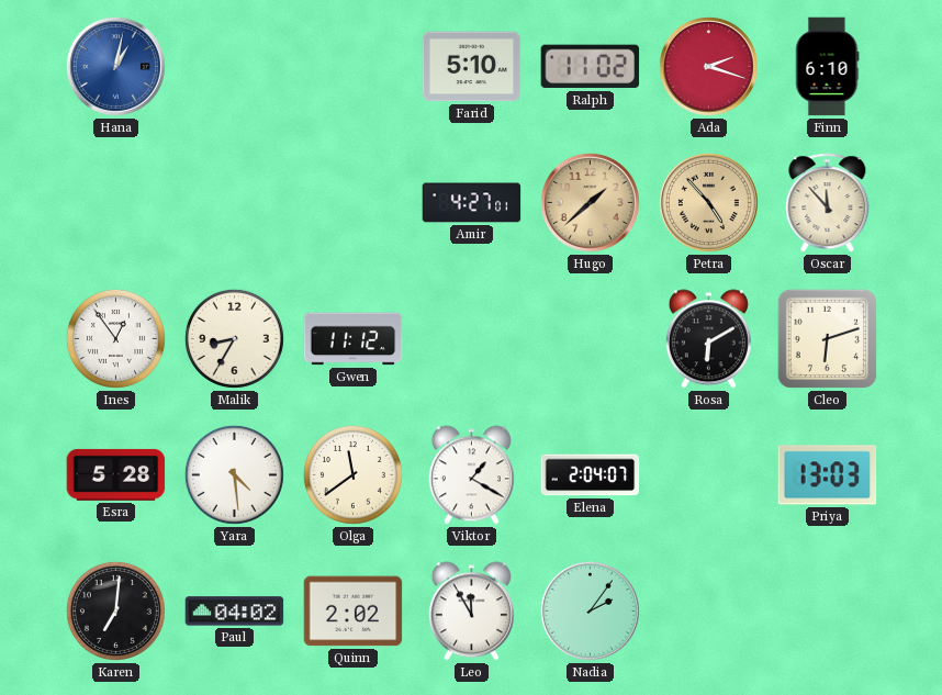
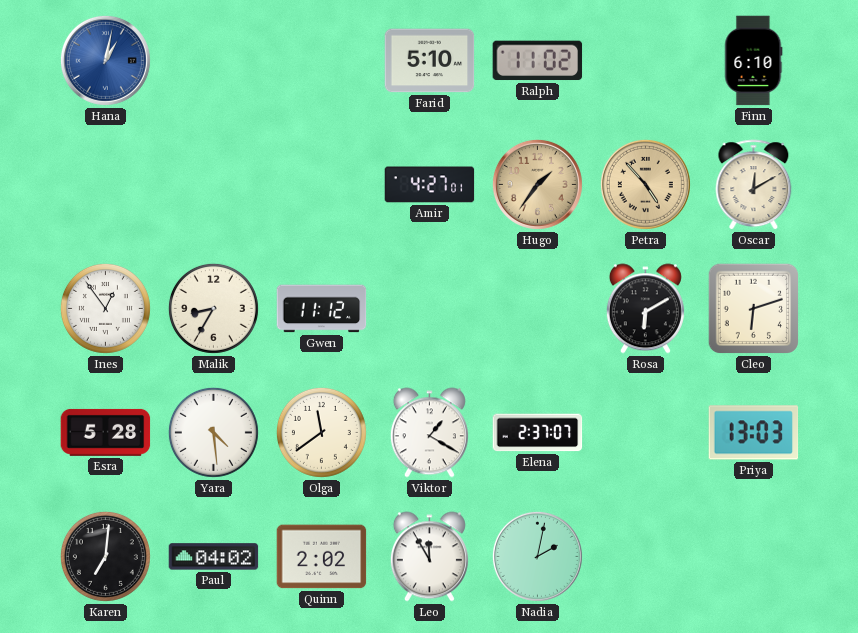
Ada: 2:18 -> none (708, 66)
Hugo: 1:38 -> 1:36 (537, 184)
Oscar: 11:53 -> 12:10 (754, 185)
Elena: 2:04 -> 2:37 (538, 433)
Nadia: 2:06 -> 2:02 (537, 556)
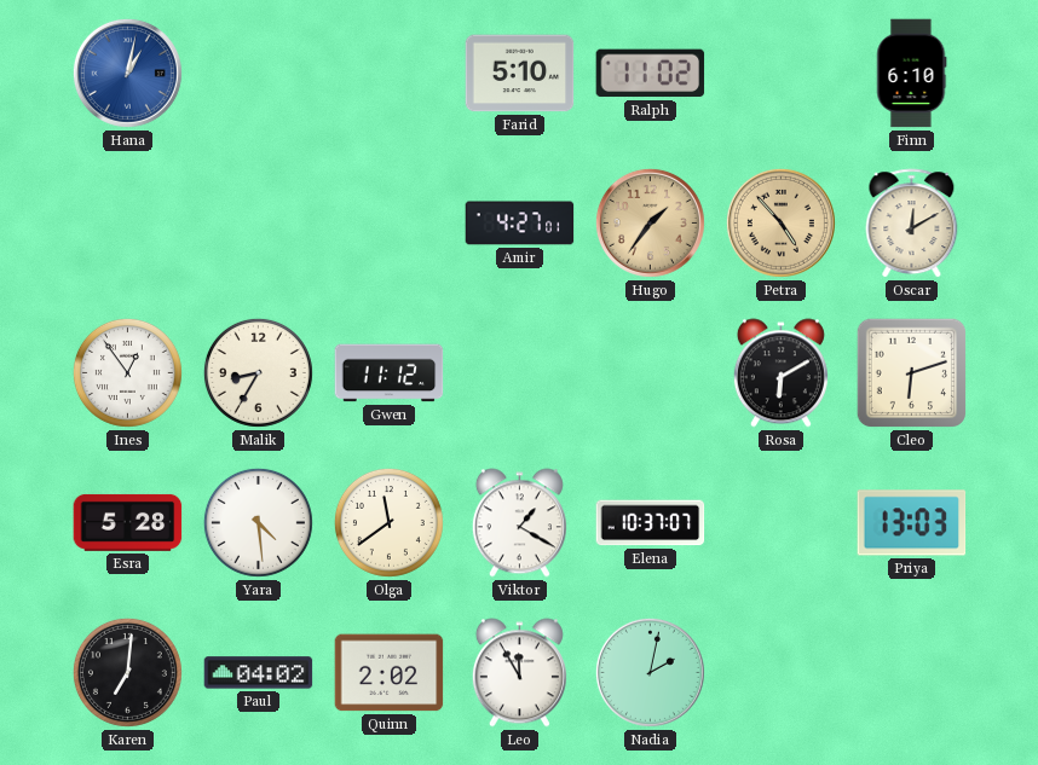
Elena: 2:37 -> 10:37 (651, 523)
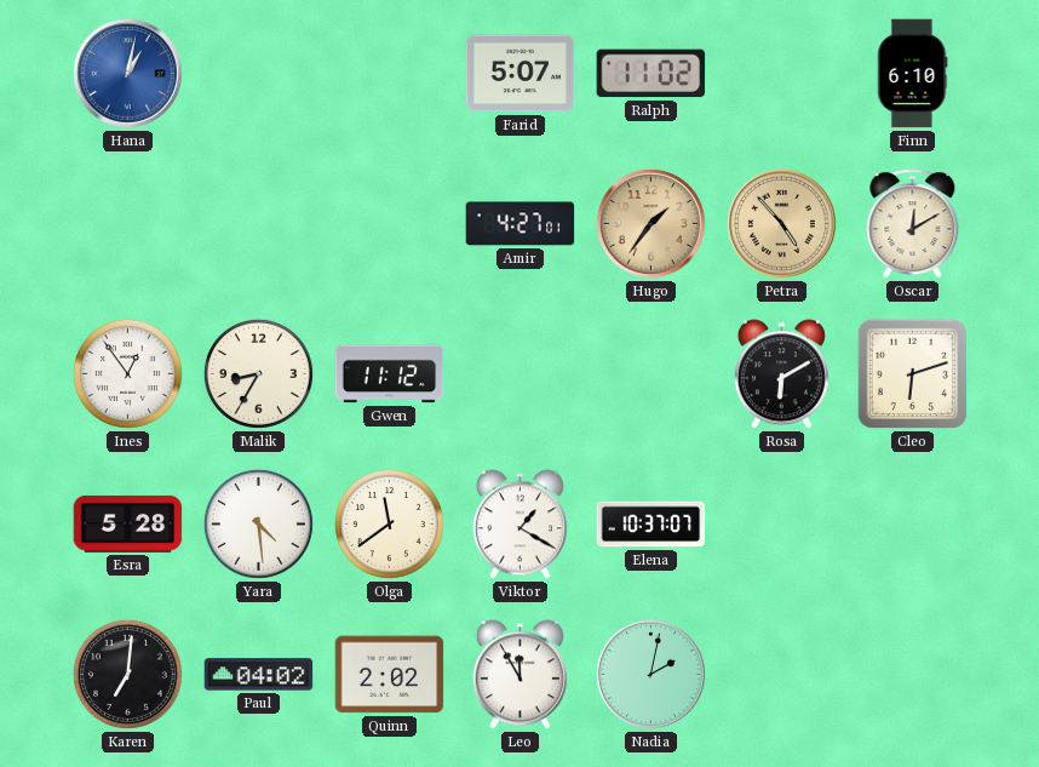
Farid: 5:10 -> 5:07 (521, 74)
Priya: 13:03 -> none (912, 523)
